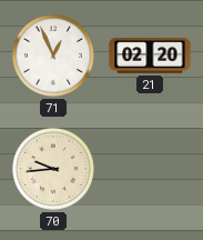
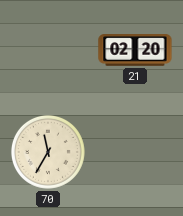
71: 12:56 -> none (53, 56)
70: 9:44 -> 11:35 (48, 152)
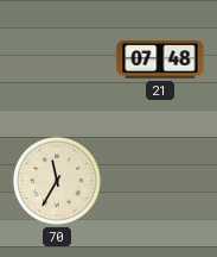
21: 02:20 -> 07:48 (160, 59)
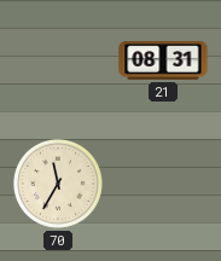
21: 07:48 -> 08:31 (163, 60)
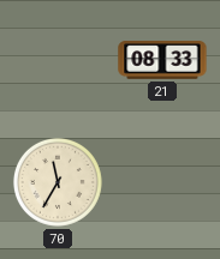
21: 08:31 -> 08:33 (162, 60)
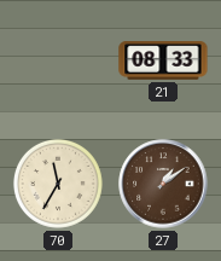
27: none -> 1:09 (163, 184)
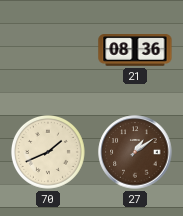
21: 08:33 -> 08:36 (135, 50)
70: 11:35 -> 1:41 (48, 152)
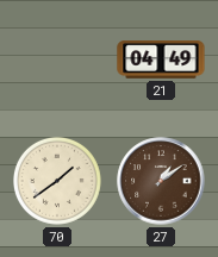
21: 08:36 -> 04:49 (161, 59)
70: 1:41 -> 1:39 (57, 181)
